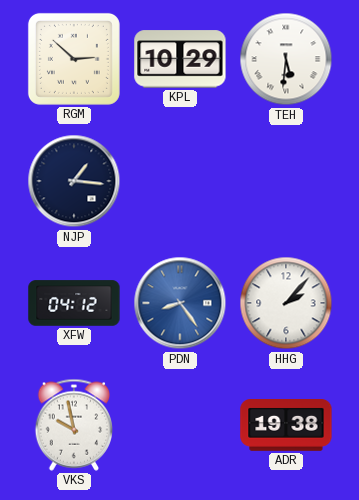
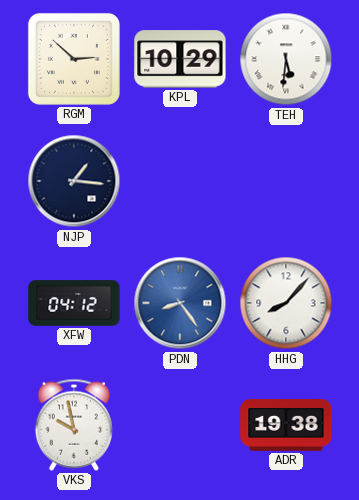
HHG: 2:07 -> 8:07 (286, 303)
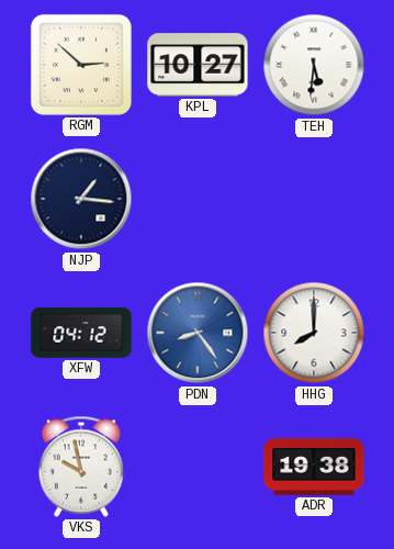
KPL: 10:29 -> 10:27 (198, 65)
HHG: 8:07 -> 8:00 (314, 333)
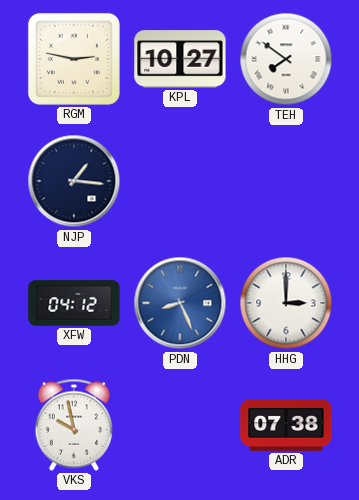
RGM: 2:52 -> 2:47 (74, 59)
TEH: 5:31 -> 7:51 (286, 59)
PDN: 8:24 -> 8:26 (180, 303)
HHG: 8:00 -> 3:00 (286, 303)
ADR: 19:38 -> 07:38 (286, 426)
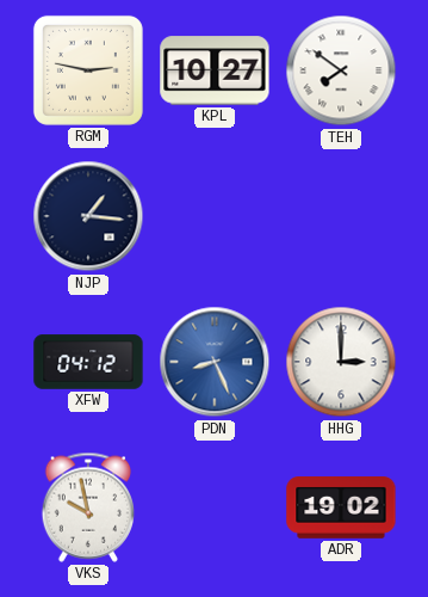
ADR: 07:38 -> 19:02 (341, 509)
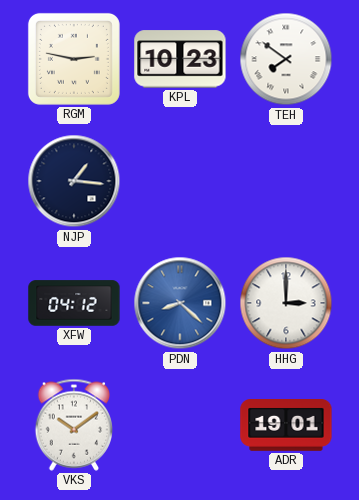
KPL: 10:27 -> 10:23 (180, 59)
PDN: 8:26 -> 8:22 (180, 303)
VKS: 9:58 -> 10:09 (73, 425)
ADR: 19:02 -> 19:01 (286, 426)
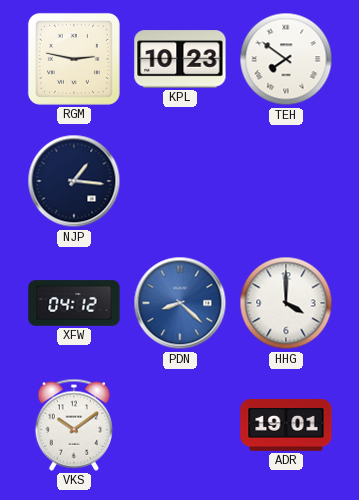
HHG: 3:00 -> 4:00 (286, 303)
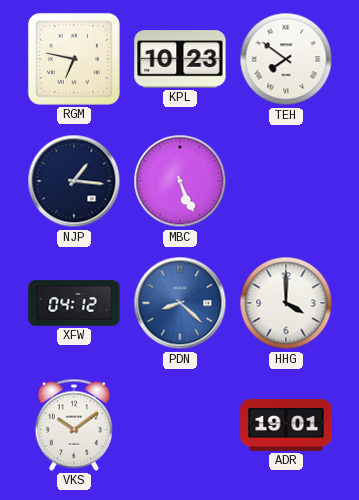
RGM: 2:47 -> 6:47 (74, 59)
MBC: none -> 5:26 (180, 181)
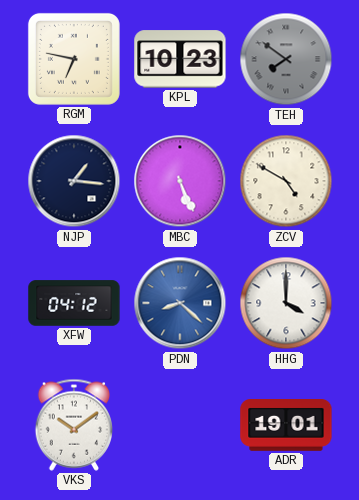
TEH dial: white -> grey (286, 59)
ZCV: none -> 4:50 (286, 181)
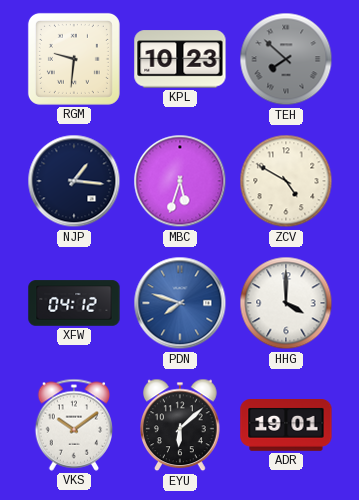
RGM: 6:47 -> 9:31 (74, 59)
TEH: 7:51 -> 7:52 (286, 59)
MBC: 5:26 -> 5:33 (180, 181)
PDN: 8:22 -> 7:48 (180, 303)
EYU: none -> 6:08 (181, 425)
